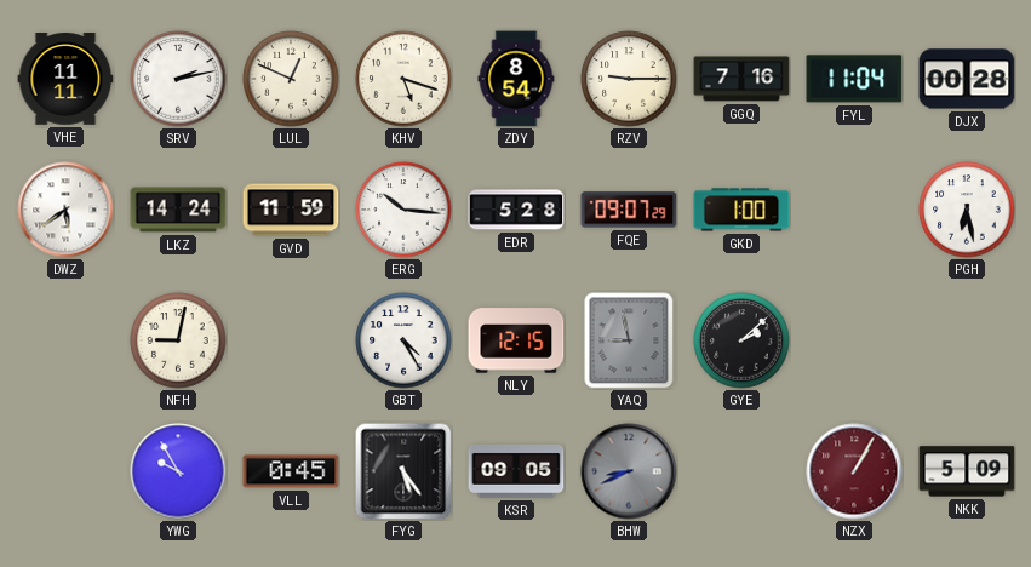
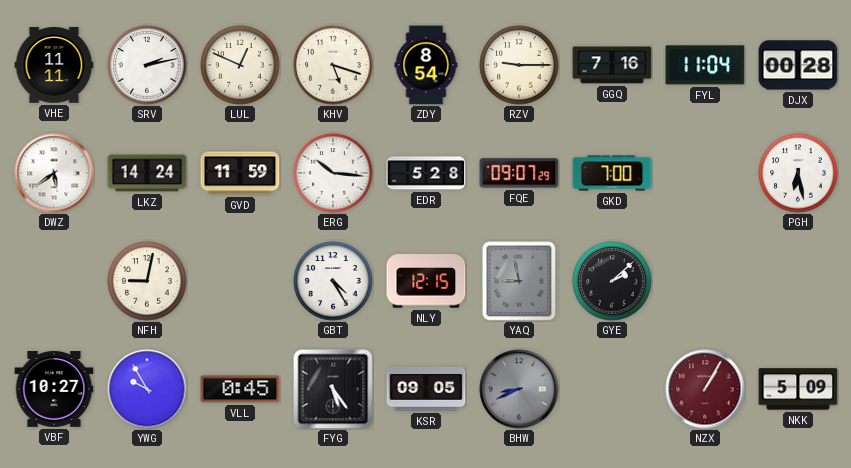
GKD: 1:00 -> 7:00 (612, 173)
VBF: none -> 10:27 (54, 390)
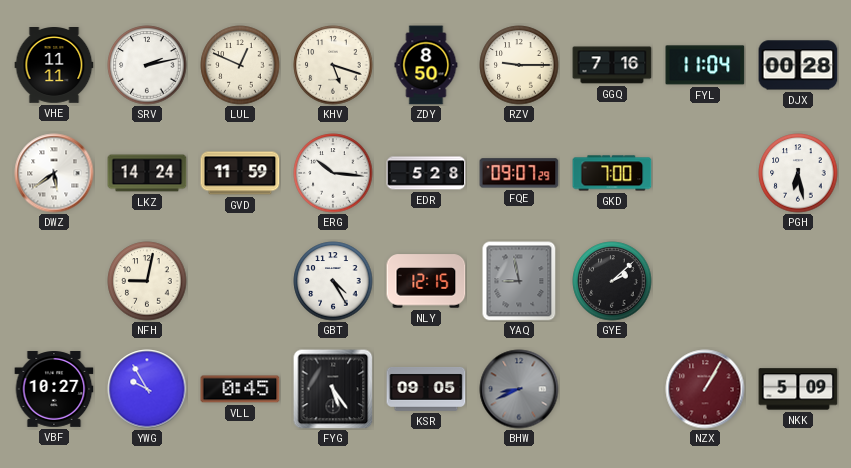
ZDY: 8:54 -> 8:50 (426, 65)
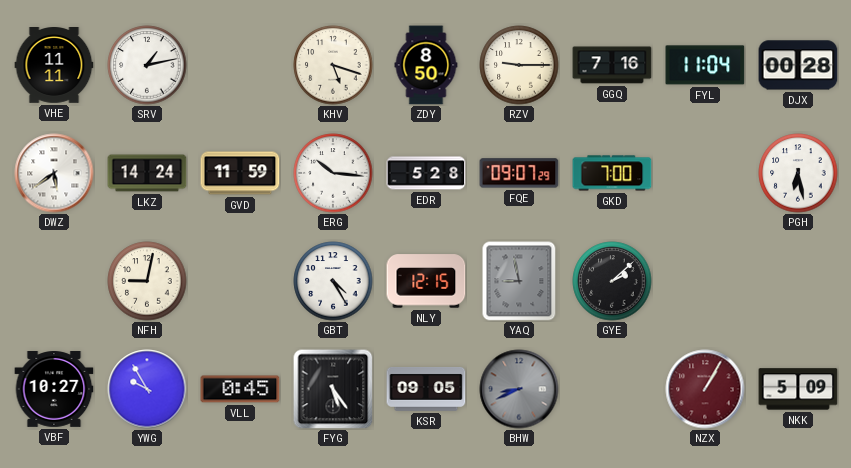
SRV: 2:13 -> 1:13 (147, 65)
LUL: 12:49 -> none (240, 65)
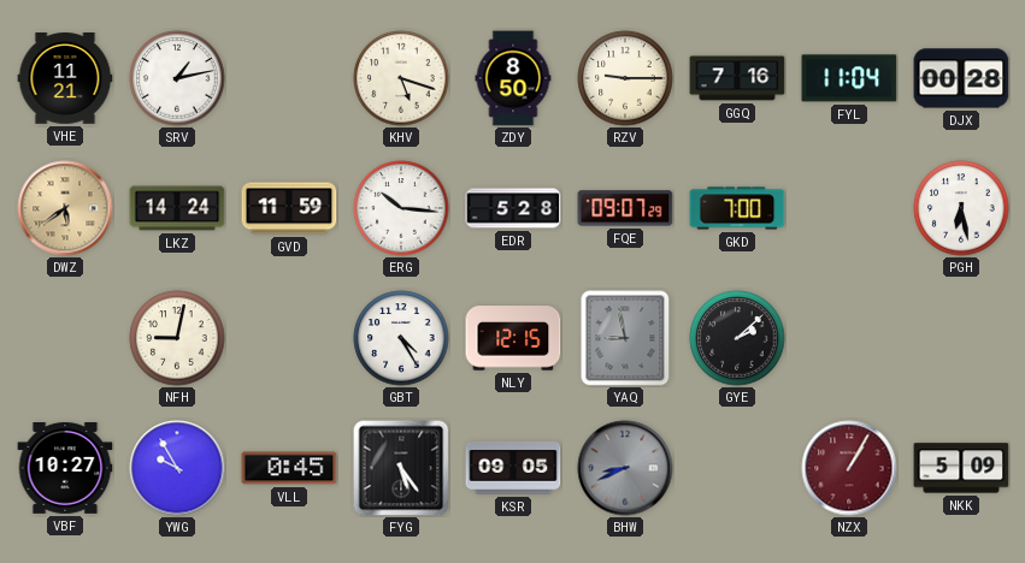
VHE: 11:11 -> 11:21 (65, 79)
DWZ dial: white -> champagne (65, 208)
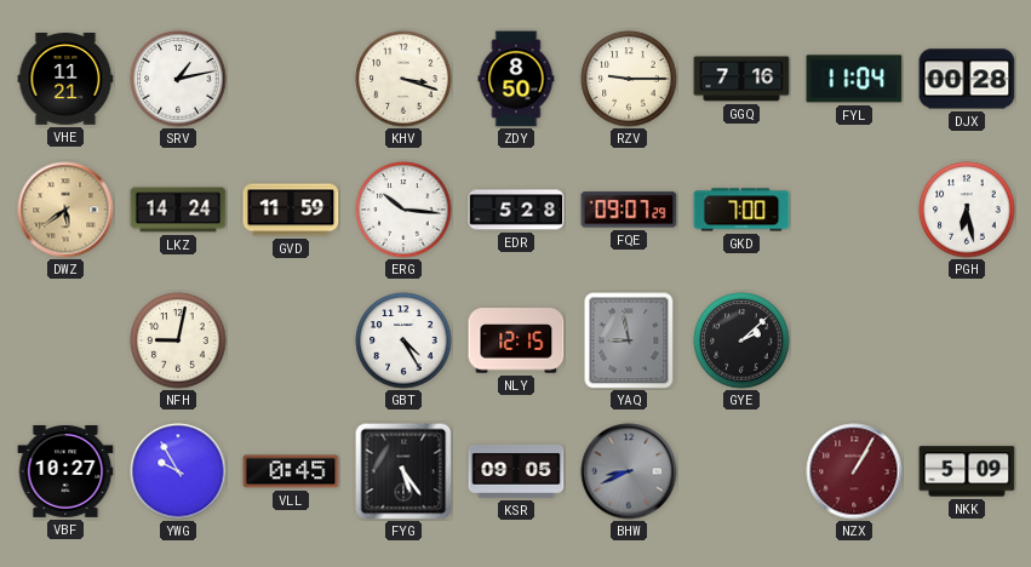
KHV: 5:18 -> 3:18 (403, 79)
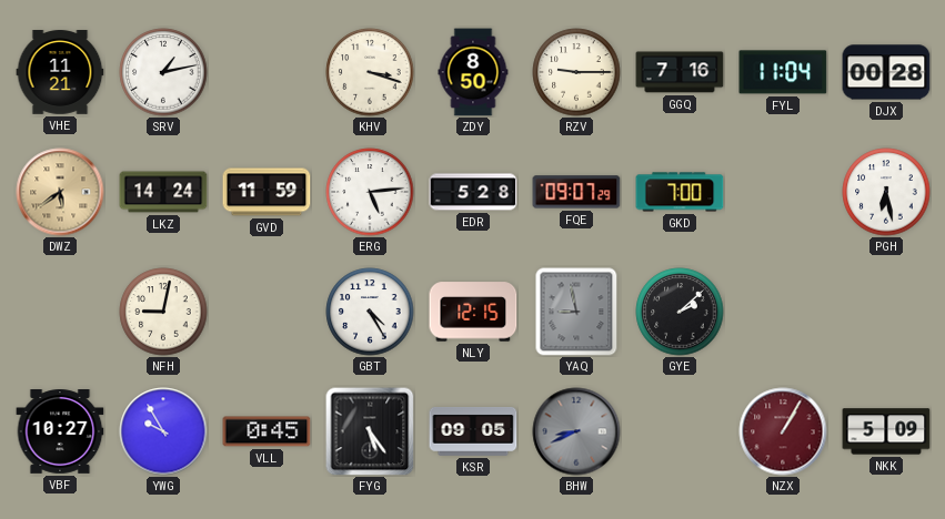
ERG: 10:16 -> 5:14 (370, 192)
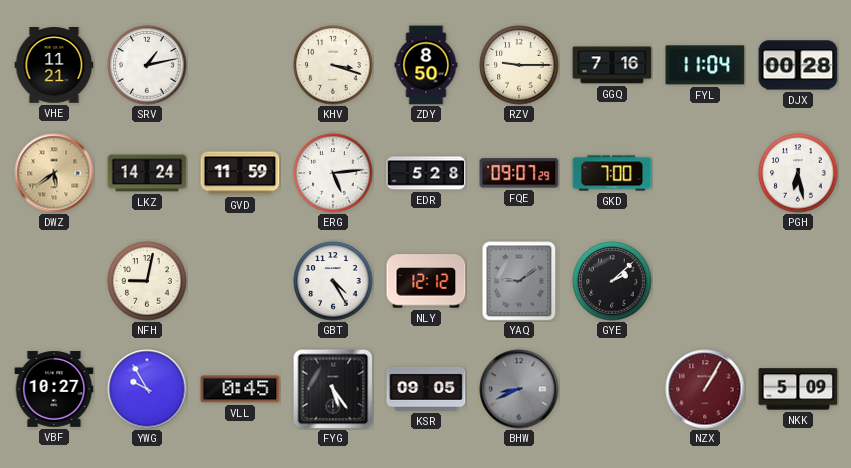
NLY: 12:15 -> 12:12 (426, 281)
YAQ: 8:58 -> 9:09 (519, 281)
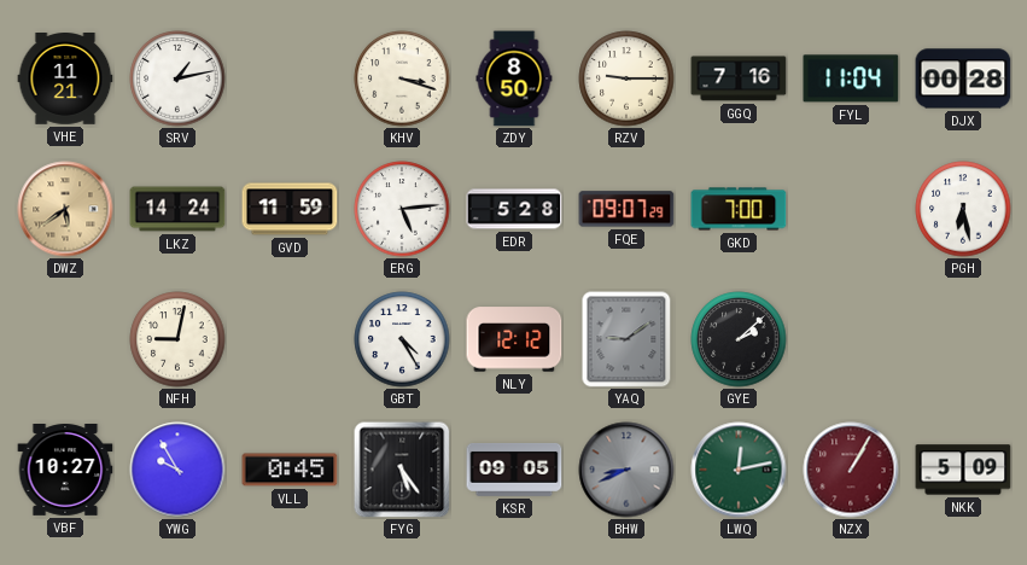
LWQ: none -> 12:13 (739, 470)
